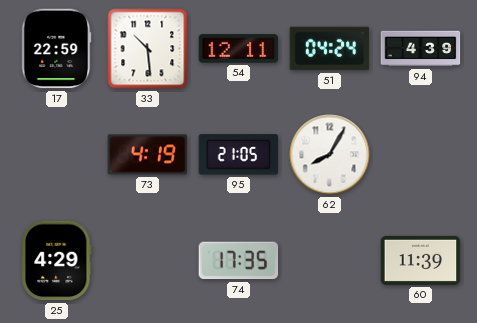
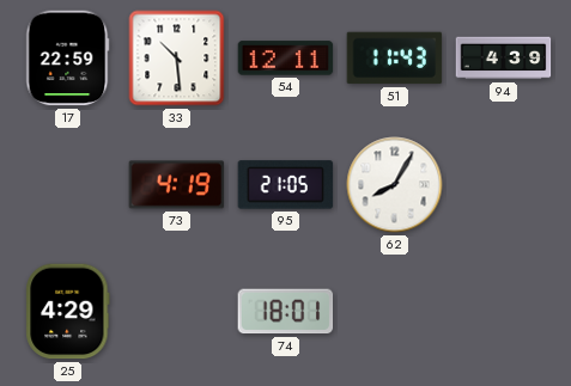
51: 04:24 -> 11:43 (395, 59)
74: 17:35 -> 18:01 (286, 312)
60: 11:39 -> none (421, 260)
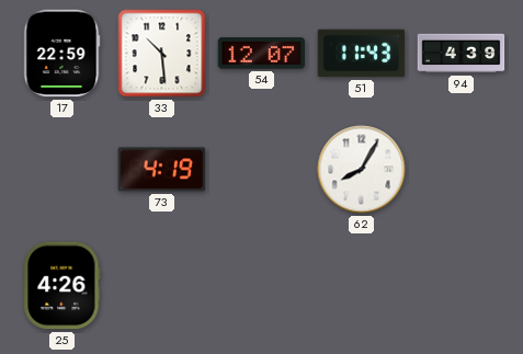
54: 12:11 -> 12:07 (262, 54)
95: 21:05 -> none (286, 185)
25: 4:29 -> 4:26 (62, 286)
74: 18:01 -> none (286, 312)
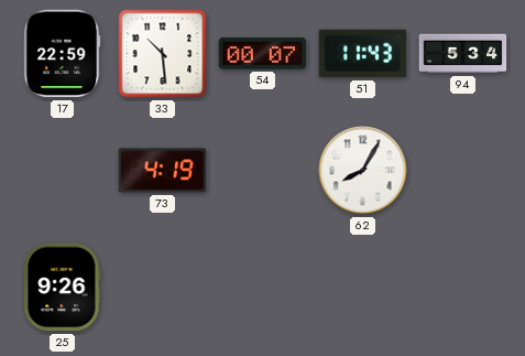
54: 12:07 -> 00:07 (263, 54)
94: 4:39 -> 5:34 (463, 54)
25: 4:26 -> 9:26 (63, 288)
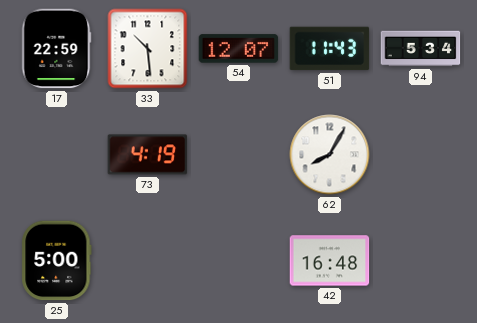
54: 00:07 -> 12:07 (239, 49)
25: 9:26 -> 5:00 (57, 261)
42: none -> 16:48 (330, 261)
